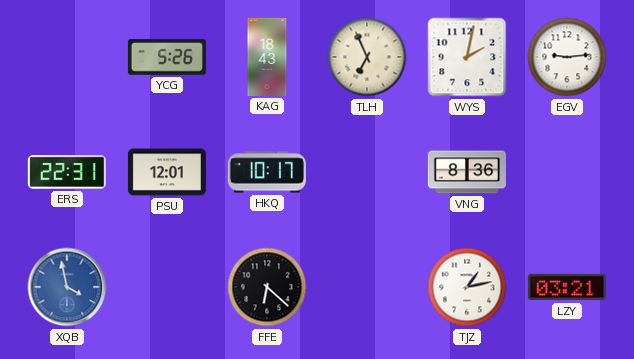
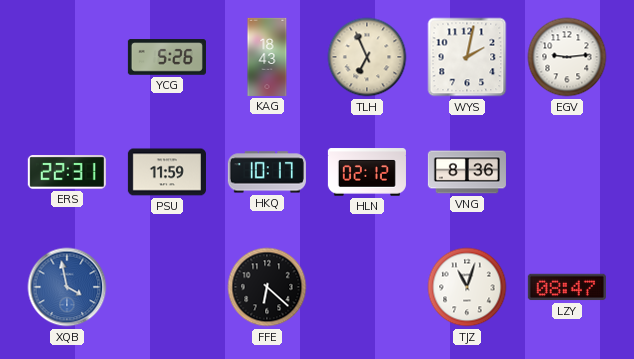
PSU: 12:01 -> 11:59 (167, 172)
HLN: none -> 02:12 (367, 172)
TJZ: 1:13 -> 11:03 (467, 287)
LZY: 03:21 -> 08:47 (567, 287)
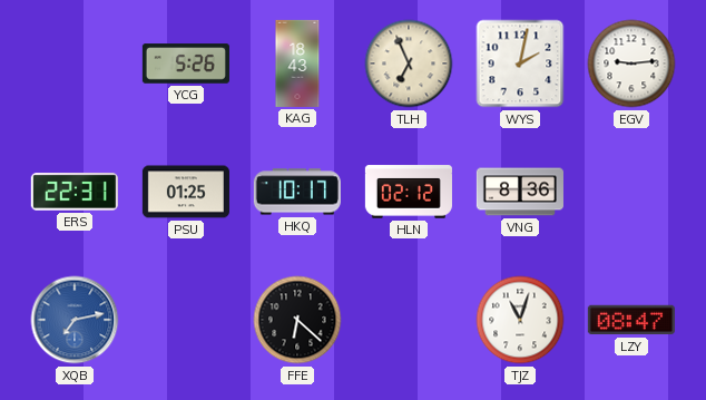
PSU: 11:59 -> 01:25 (186, 192)
XQB: 3:58 -> 7:13 (75, 320)
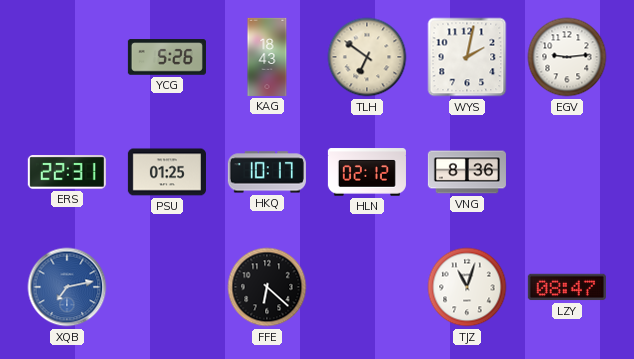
TLH: 6:56 -> 6:51 (367, 57)
